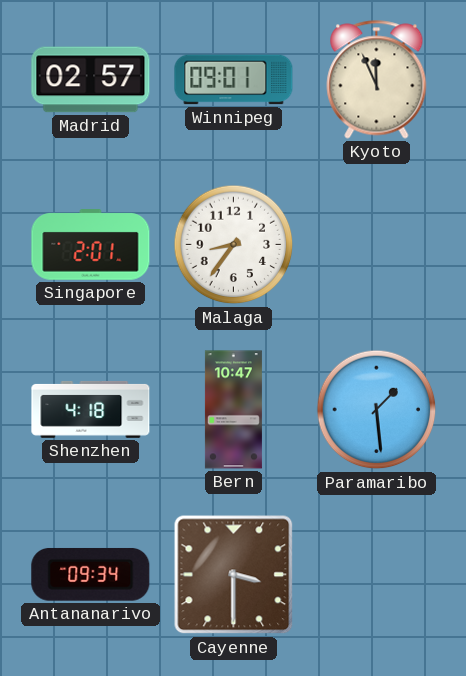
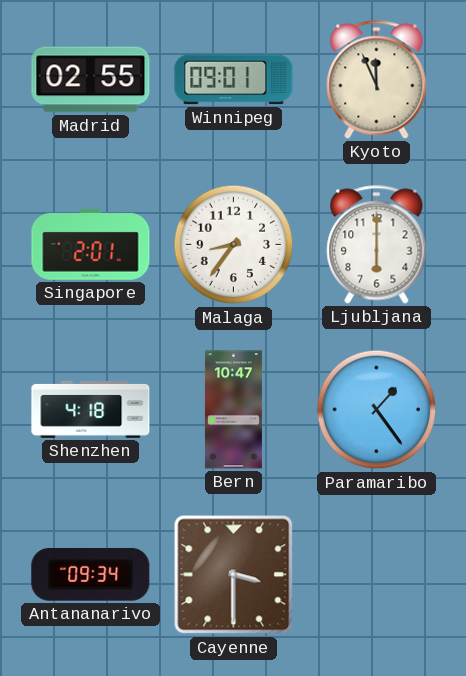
Madrid: 02:57 -> 02:55 (91, 80)
Ljubljana: none -> 6:00 (377, 245)
Paramaribo: 1:29 -> 1:24 (377, 410)
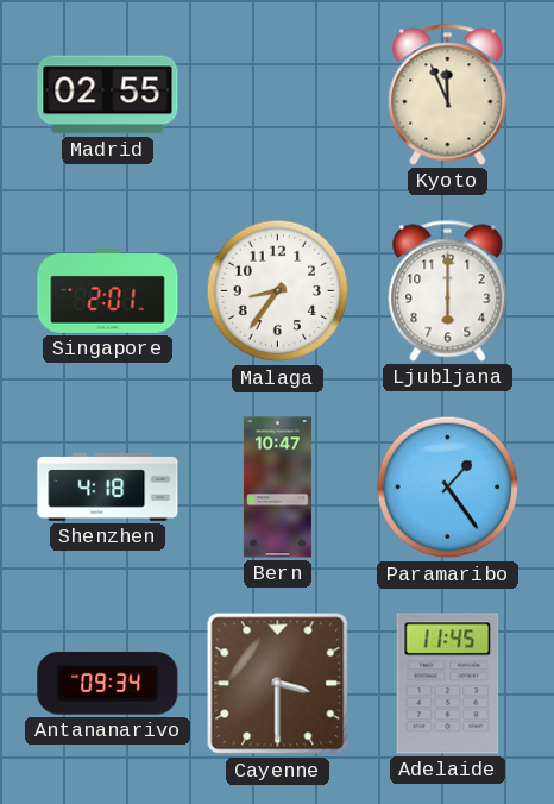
Winnipeg: 09:01 -> none (234, 80)
Adelaide: none -> 11:45 (448, 684)
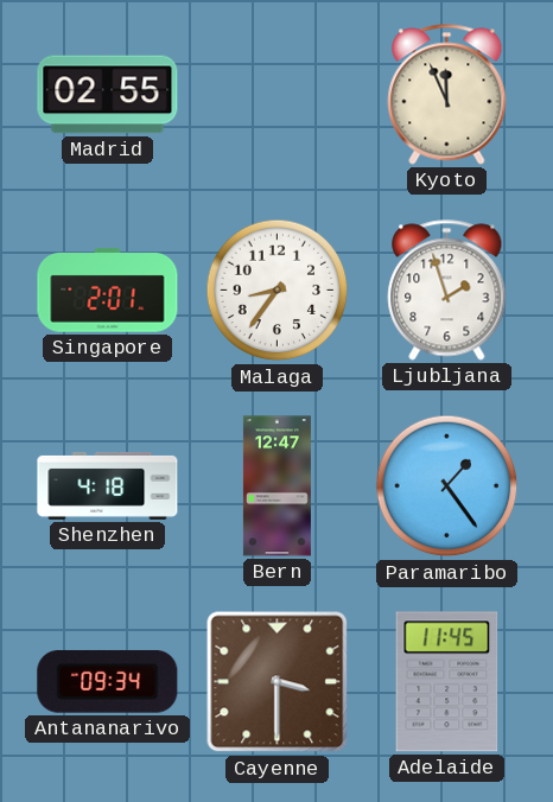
Ljubljana: 6:00 -> 1:57 (447, 291)
Bern: 10:47 -> 12:47 (276, 486)
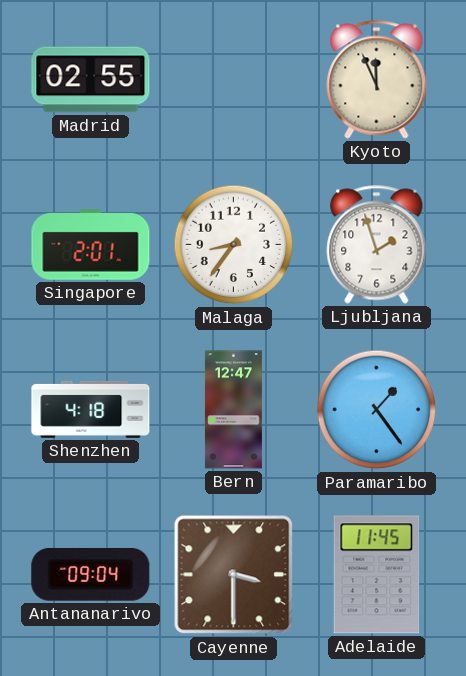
Antananarivo: 09:34 -> 09:04 (91, 574)
